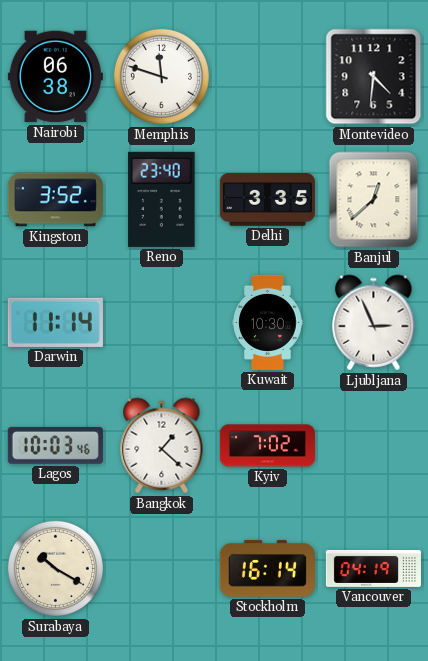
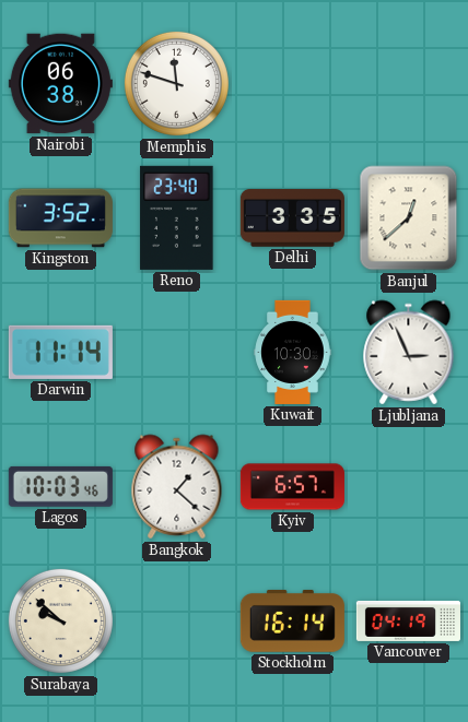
Montevideo: 4:31 -> none (374, 77)
Kyiv: 7:02 -> 6:57 (292, 487)
Surabaya: 10:20 -> 9:52 (60, 620)
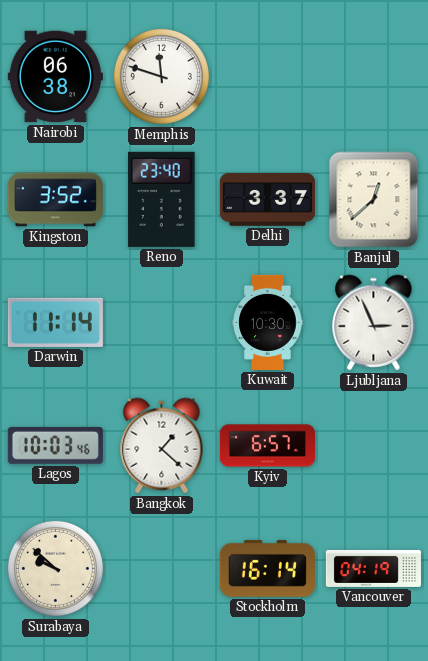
Delhi: 3:35 -> 3:37 (267, 200)
